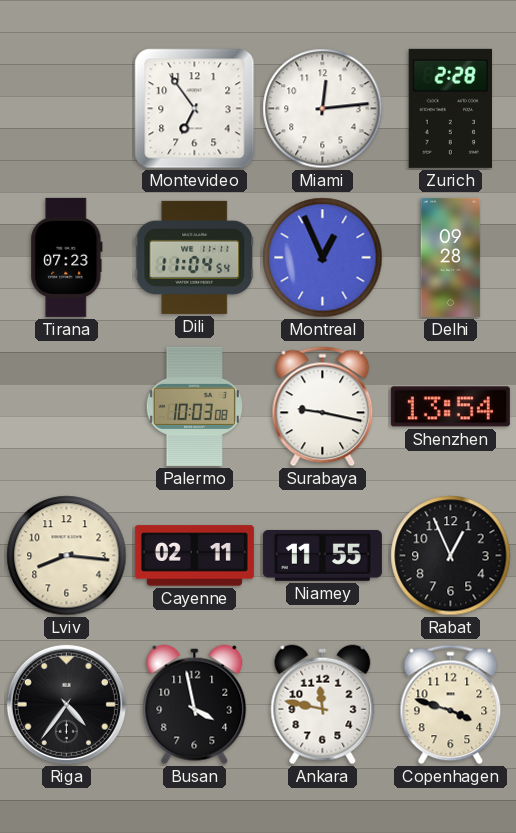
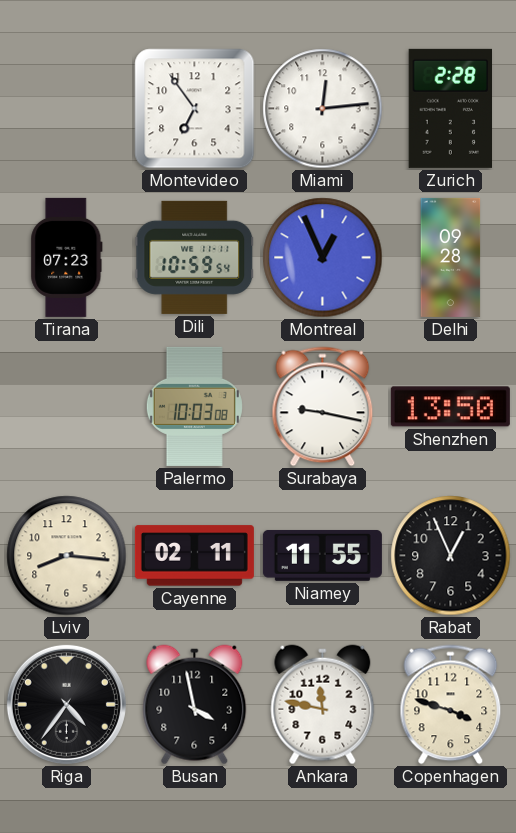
Dili: 11:04 -> 10:59 (195, 257)
Shenzhen: 13:54 -> 13:50 (450, 407)
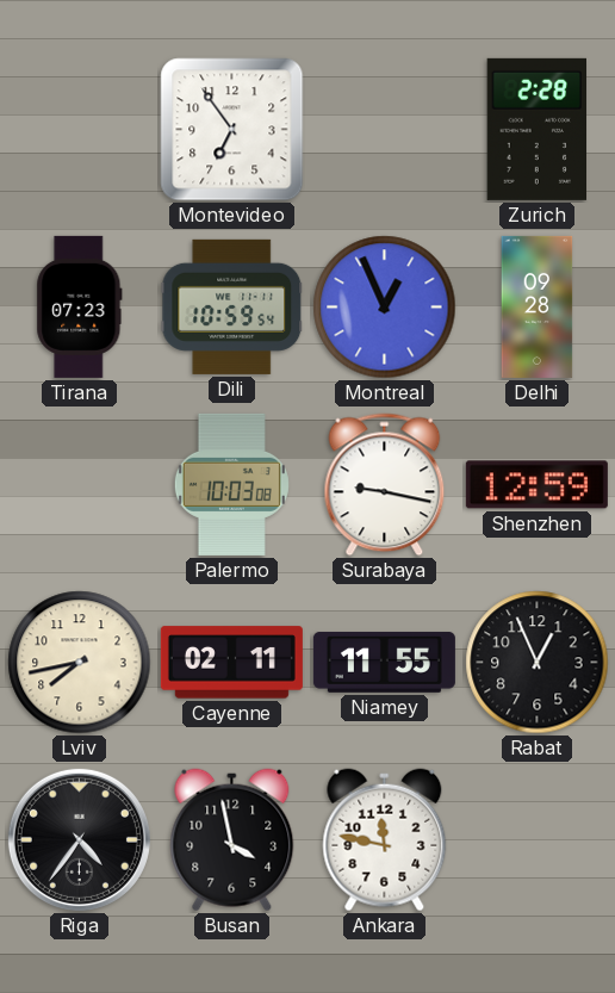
Miami: 12:14 -> none (323, 109)
Shenzhen: 13:50 -> 12:59 (536, 485)
Lviv: 8:16 -> 7:43 (80, 663)
Copenhagen: 3:48 -> none (451, 705)
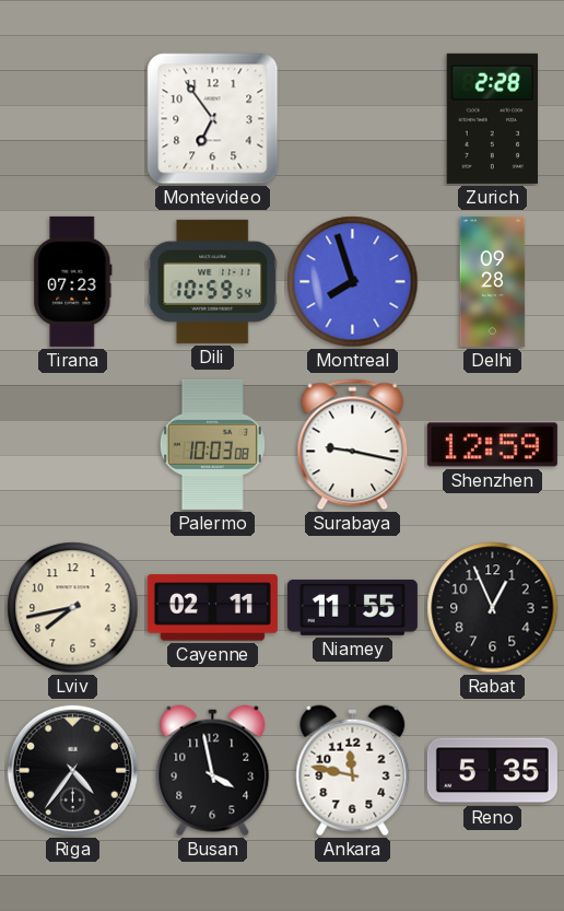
Montreal: 12:56 -> 7:57 (353, 282)
Reno: none -> 5:35 (492, 771)
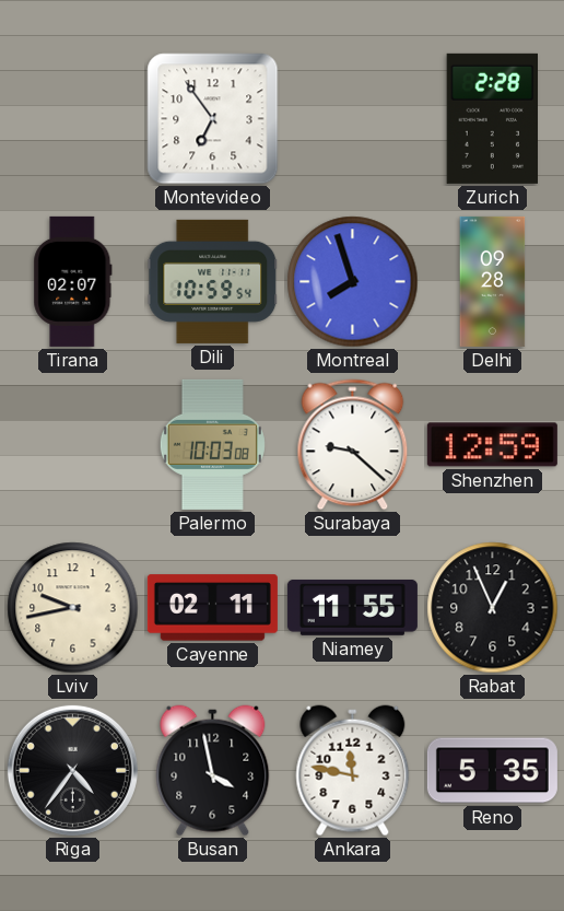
Tirana: 07:23 -> 02:07 (73, 281)
Surabaya: 9:17 -> 9:22 (353, 445)
Lviv: 7:43 -> 9:43 (73, 608)
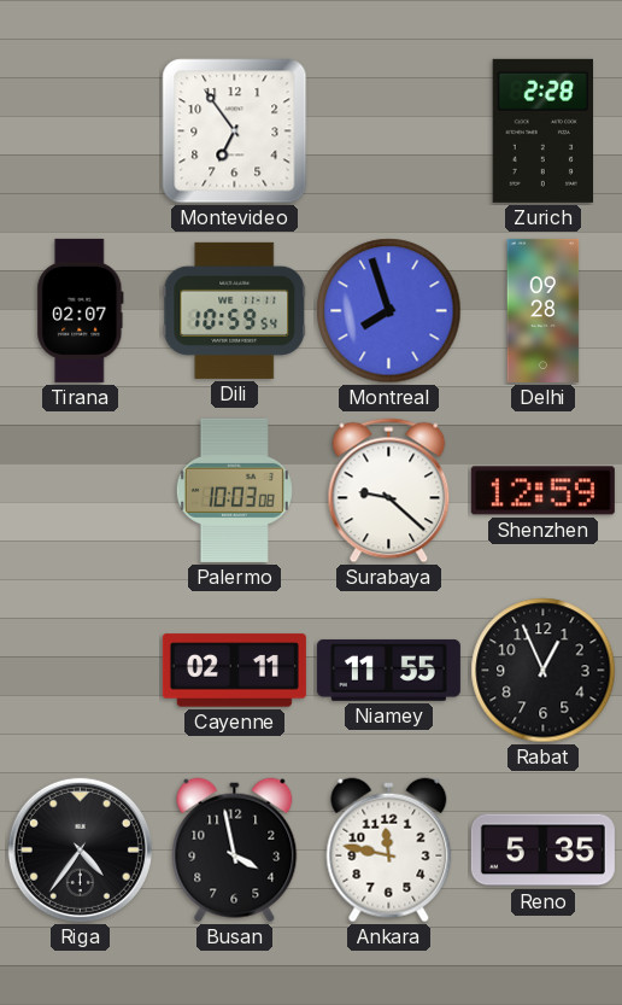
Lviv: 9:43 -> none (73, 608)
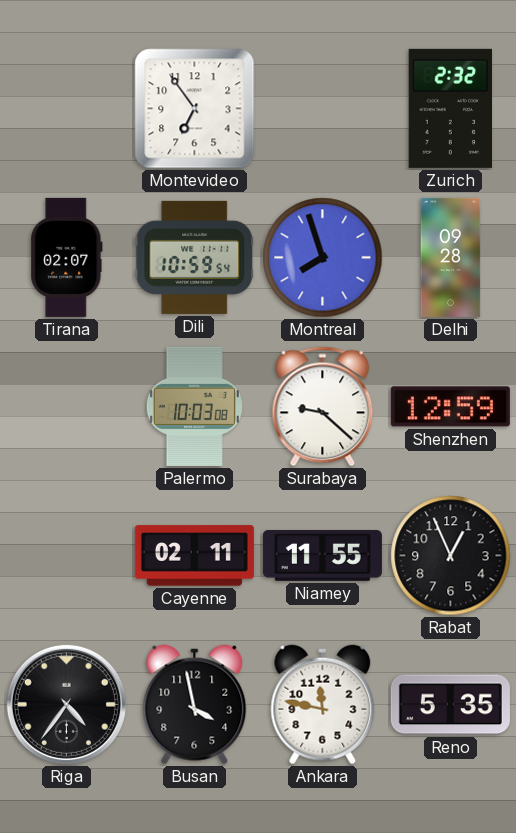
Zurich: 2:28 -> 2:32 (451, 108)
